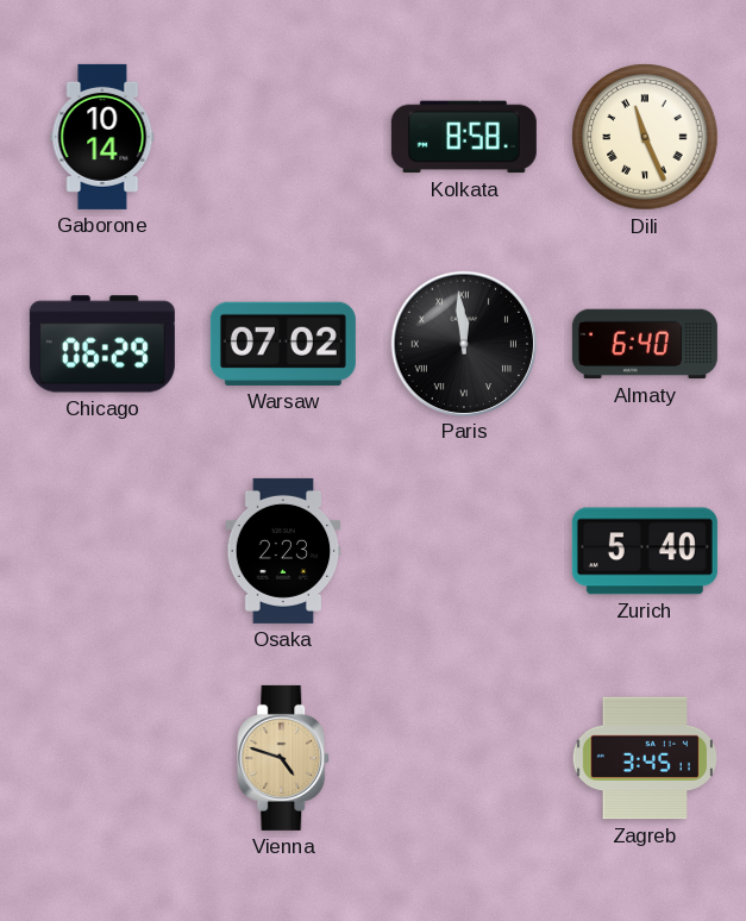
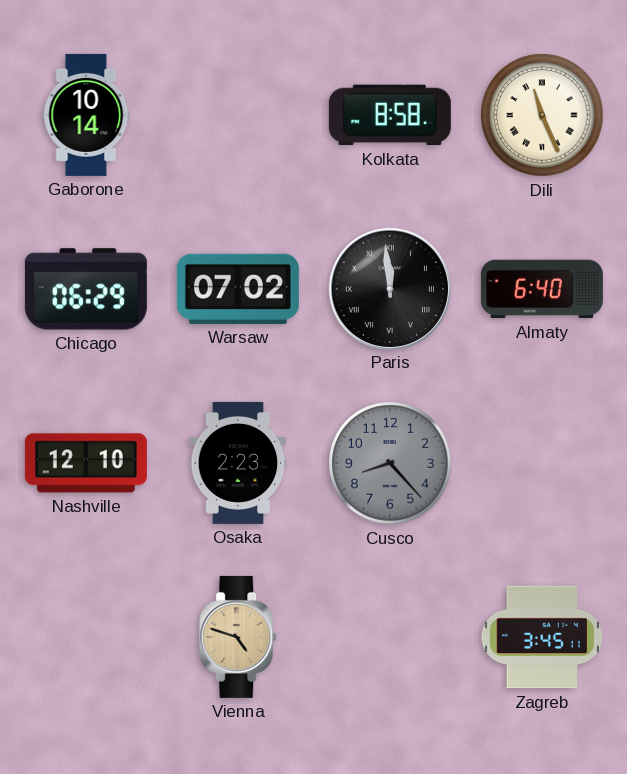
Nashville: none -> 12:10 (86, 463)
Cusco: none -> 8:23 (390, 463)
Zurich: 5:40 -> none (645, 551)
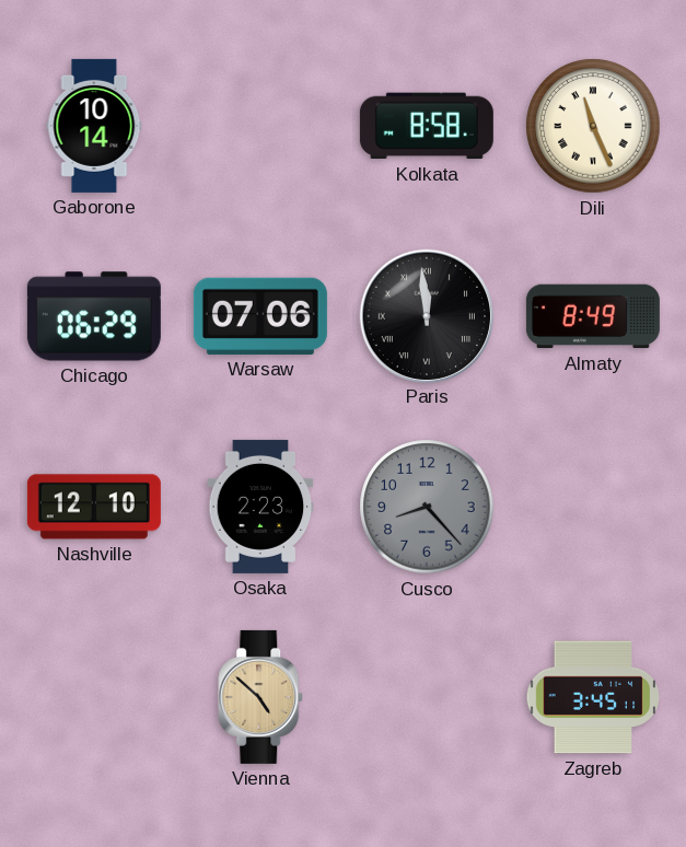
Warsaw: 07:02 -> 07:06 (260, 316)
Almaty: 6:40 -> 8:49 (593, 316)
Vienna: 4:48 -> 4:52 (261, 697)
